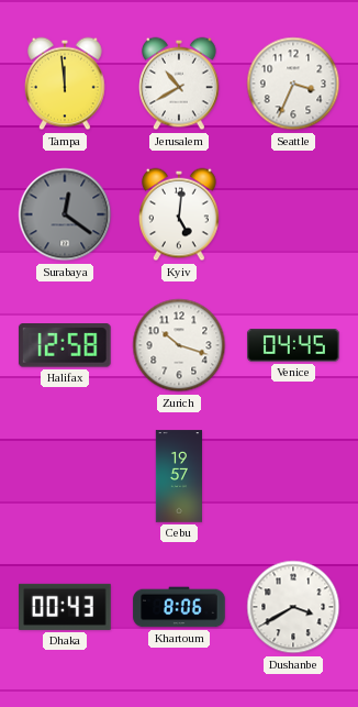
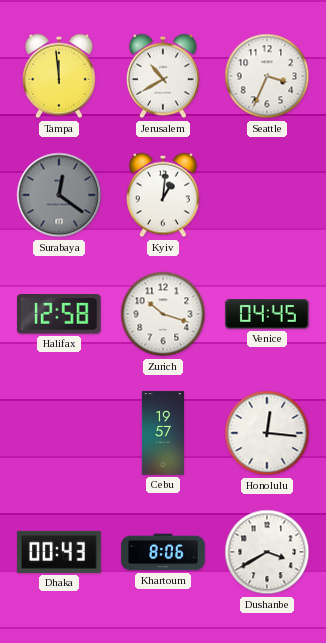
Kyiv: 5:01 -> 1:01 (163, 195)
Honolulu: none -> 12:16 (267, 433)
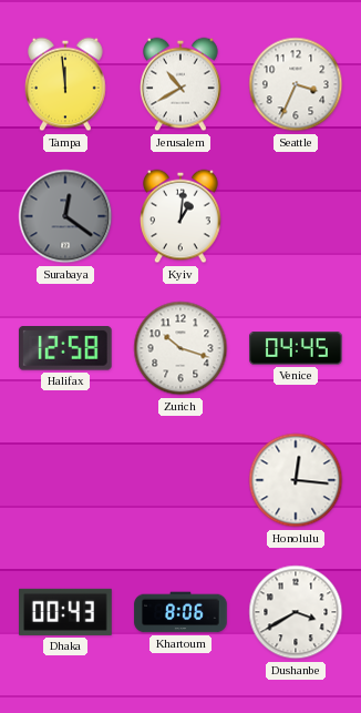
Cebu: 19:57 -> none (162, 433)
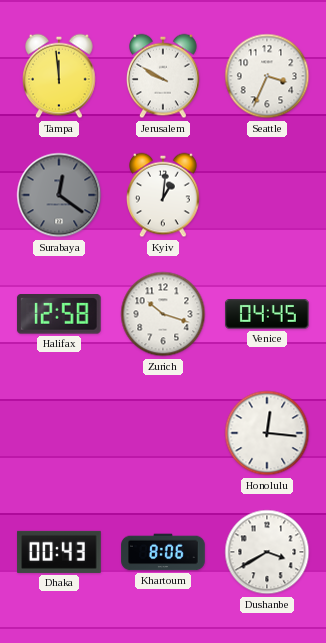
Jerusalem: 10:40 -> 9:50 (163, 76)
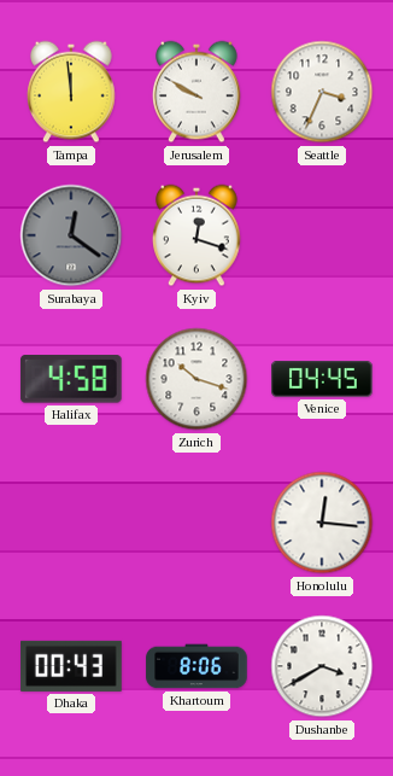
Kyiv: 1:01 -> 12:18 (196, 235)
Halifax: 12:58 -> 4:58 (71, 379)
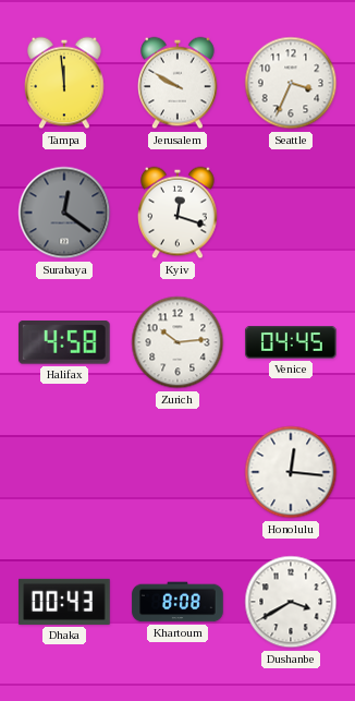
Zurich: 10:18 -> 10:14 (177, 342)
Khartoum: 8:06 -> 8:08 (177, 602)
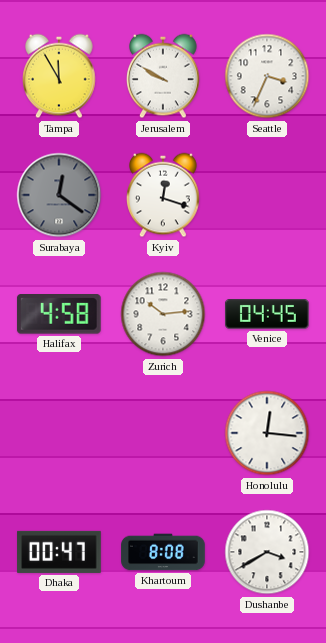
Tampa: 11:59 -> 11:55 (59, 76)
Dhaka: 00:43 -> 00:47 (59, 552)
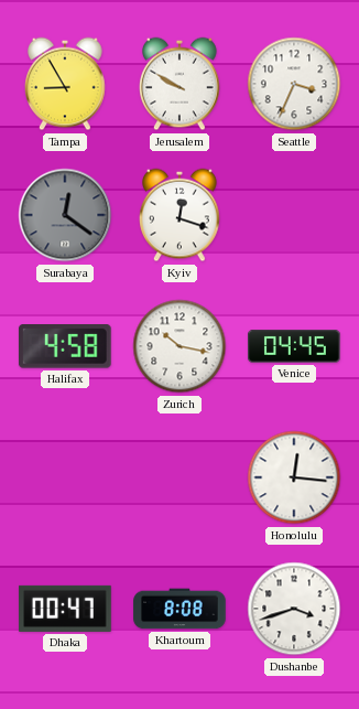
Tampa: 11:55 -> 8:55 (65, 84)
Zurich: 10:14 -> 10:17 (179, 346)
Dushanbe: 3:40 -> 3:42 (294, 609)
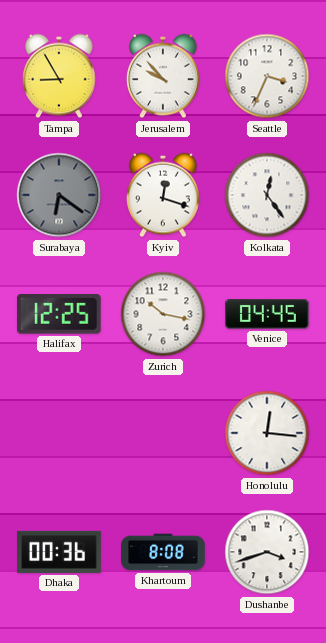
Jerusalem: 9:50 -> 9:53 (163, 76)
Surabaya: 12:21 -> 6:21 (59, 195)
Kolkata: none -> 12:24 (267, 195)
Halifax: 4:58 -> 12:25 (59, 314)
Dhaka: 00:47 -> 00:36 (59, 552)
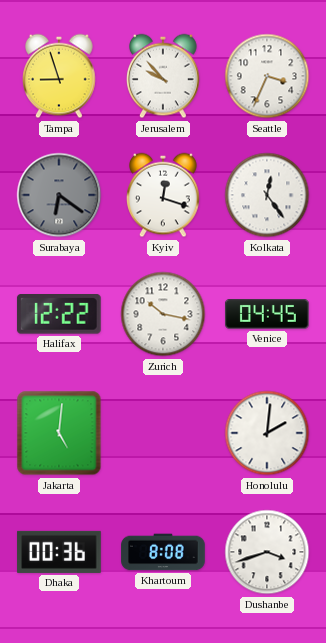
Tampa: 8:55 -> 8:57 (59, 76)
Halifax: 12:25 -> 12:22 (59, 314)
Jakarta: none -> 5:01 (59, 433)
Honolulu: 12:16 -> 2:01 (267, 433)
